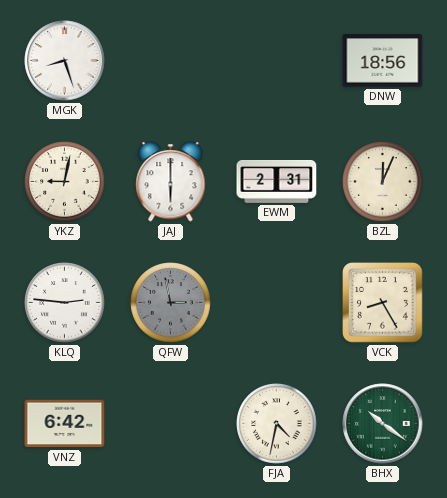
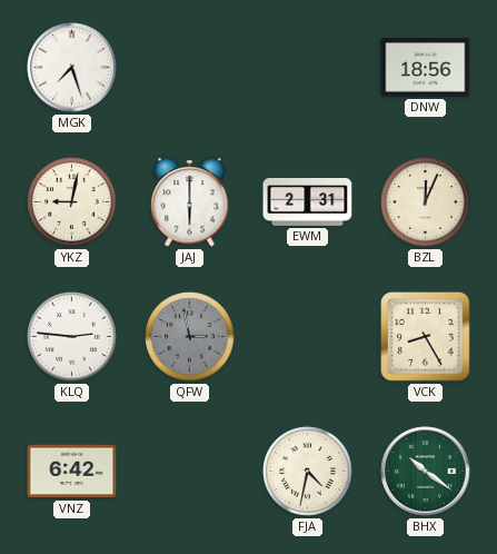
MGK: 8:27 -> 7:27 (72, 68)
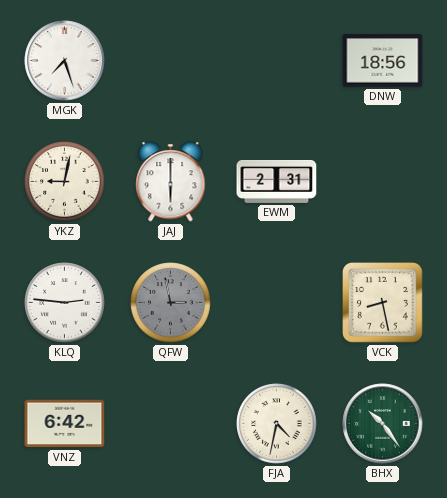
BZL: 12:04 -> none (426, 202)
VCK: 8:25 -> 8:28 (383, 303)
BHX: 10:21 -> 10:24 (383, 424)
